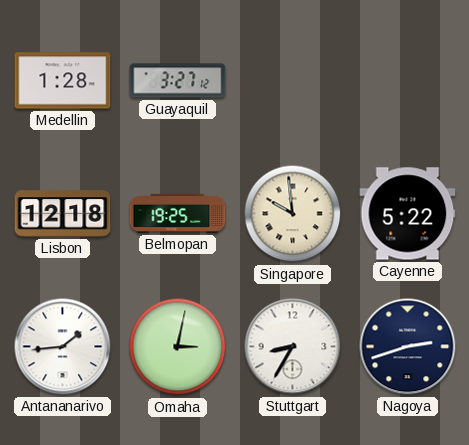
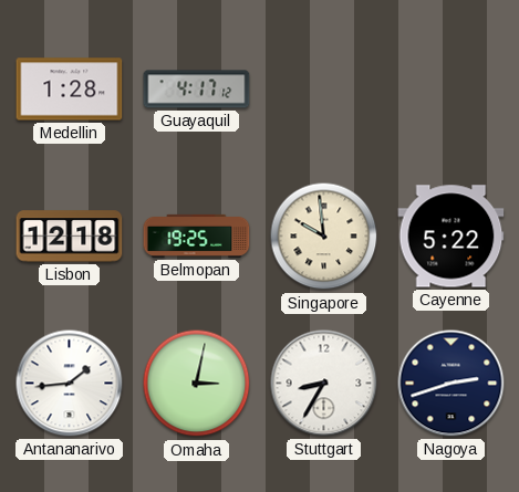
Guayaquil: 3:27 -> 4:17 (197, 90)
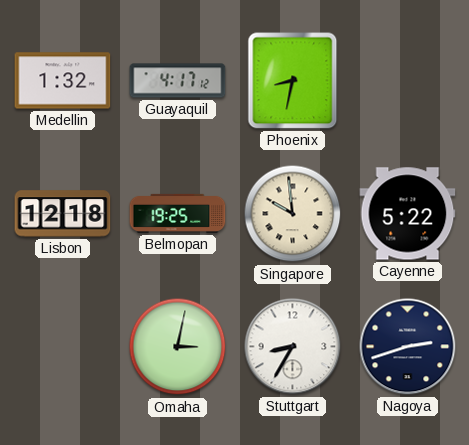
Medellin: 1:28 -> 1:32 (63, 81)
Phoenix: none -> 8:32 (293, 81)
Antananarivo: 1:44 -> none (70, 384)
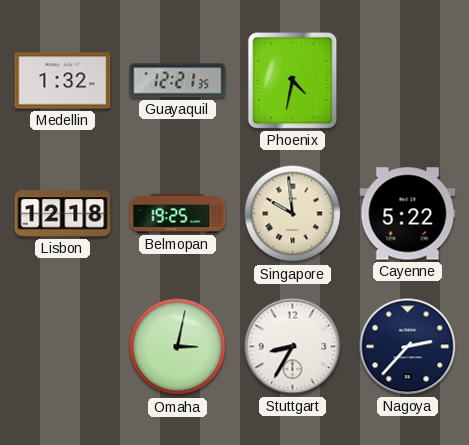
Guayaquil: 4:17 -> 12:21 (178, 81)
Phoenix: 8:32 -> 4:32 (293, 81)
Nagoya: 2:42 -> 2:37 (408, 347)
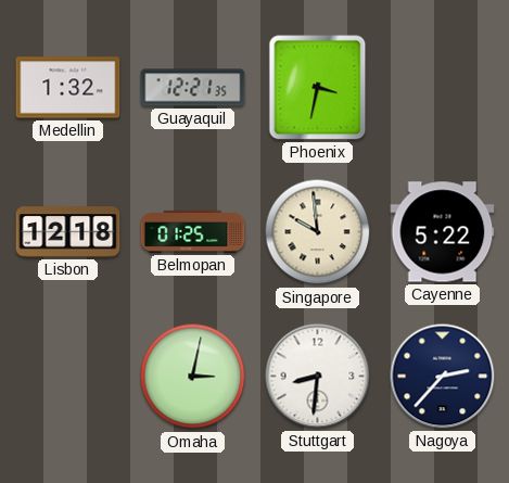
Phoenix: 4:32 -> 3:32 (318, 88)
Belmopan: 19:25 -> 01:25 (193, 231)
Stuttgart: 8:35 -> 8:31 (318, 377)
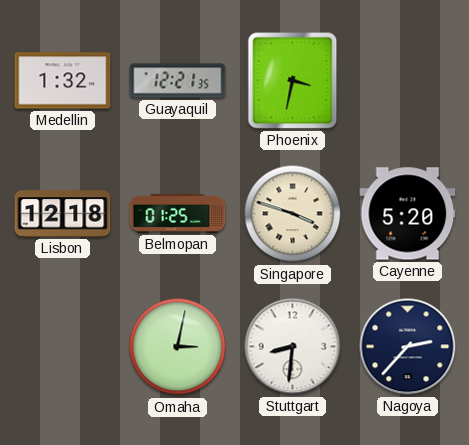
Singapore: 9:59 -> 3:48 (293, 214)
Cayenne: 5:22 -> 5:20 (408, 214)
